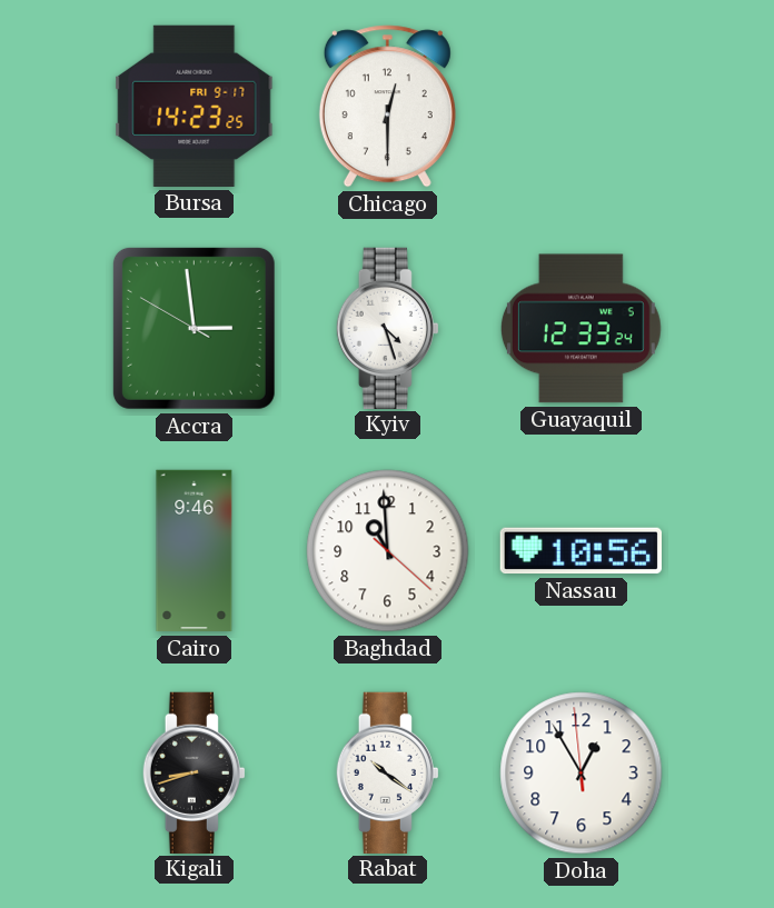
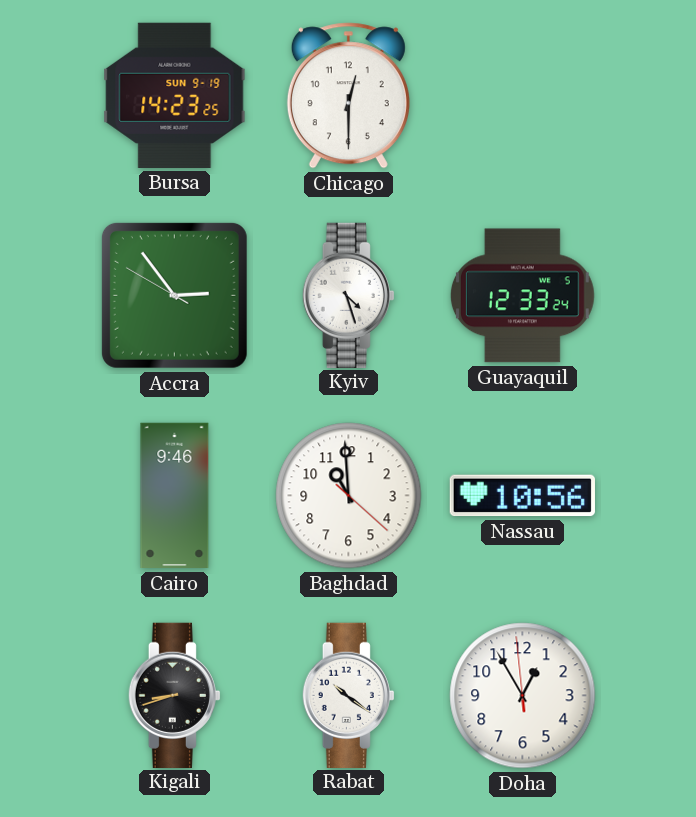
Bursa date: FRI 9-17 -> SUN 9-19 (175, 95)
Accra: 2:58 -> 2:53 (174, 295)
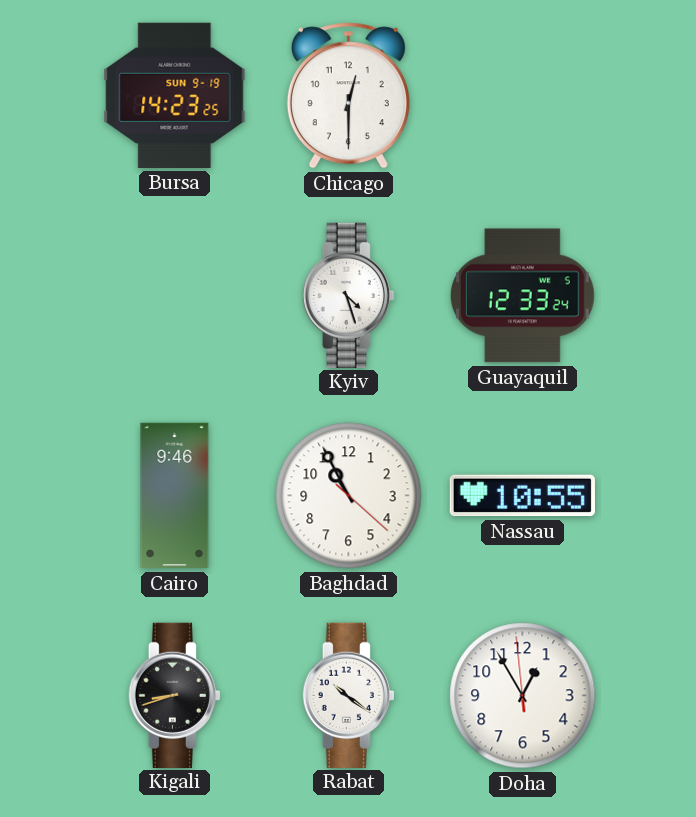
Accra: 2:53 -> none (174, 295)
Baghdad: 10:59 -> 10:55 (349, 496)
Nassau: 10:56 -> 10:55 (522, 496)
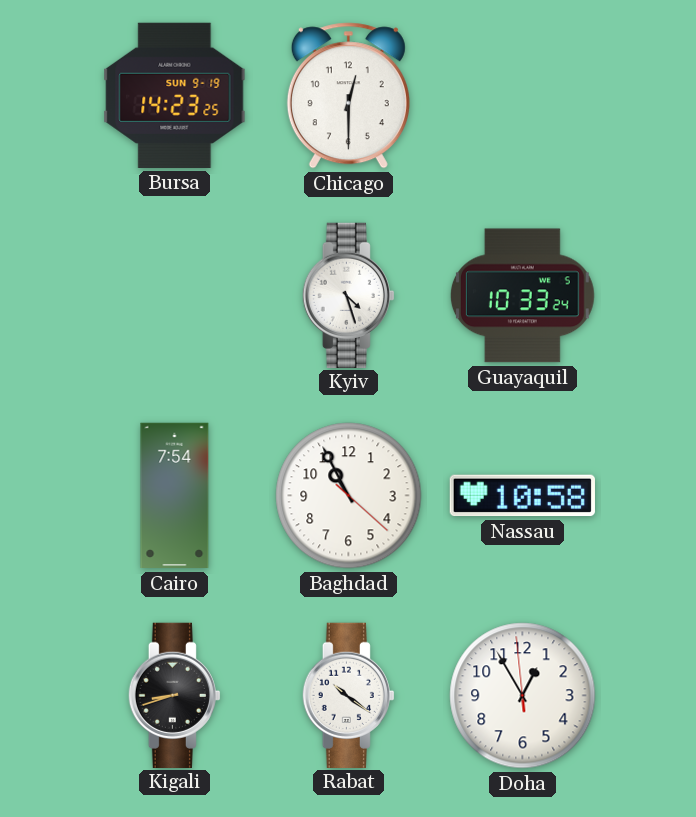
Guayaquil: 12:33 -> 10:33 (522, 296)
Cairo: 9:46 -> 7:54 (175, 496)
Nassau: 10:55 -> 10:58 (522, 496)
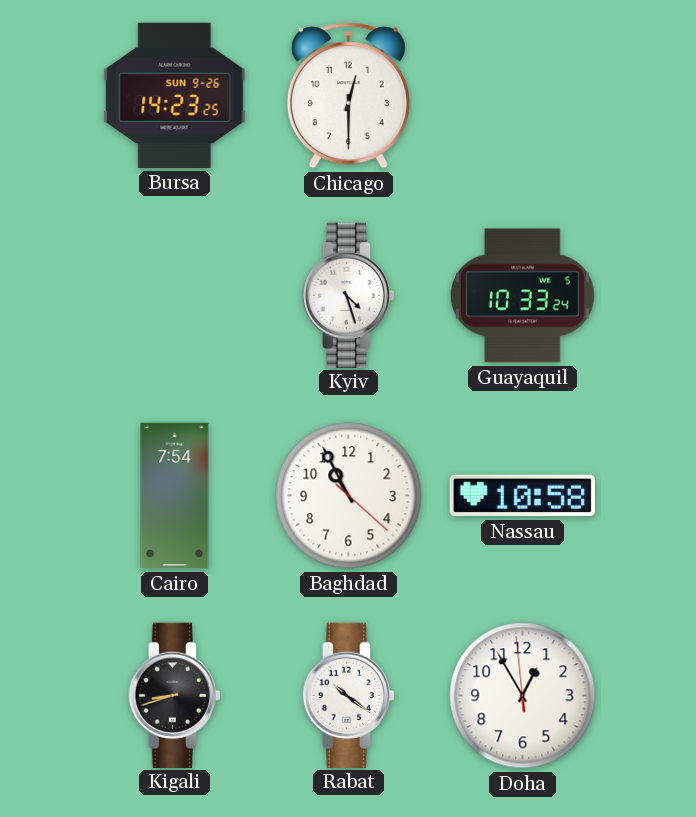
Bursa date: SUN 9-19 -> SUN 9-26 (175, 95)
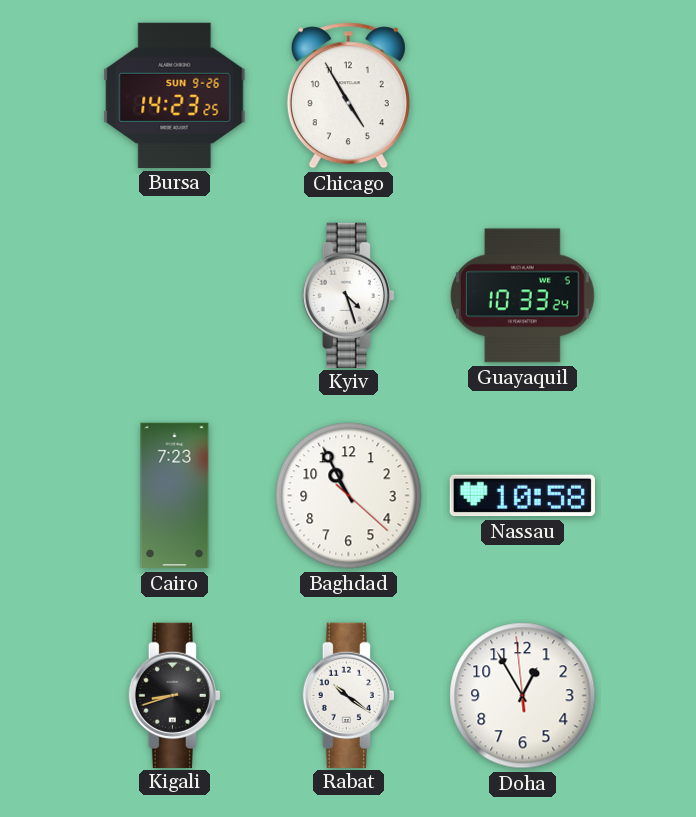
Chicago: 12:30 -> 4:55 (348, 96)
Cairo: 7:54 -> 7:23 (175, 496)
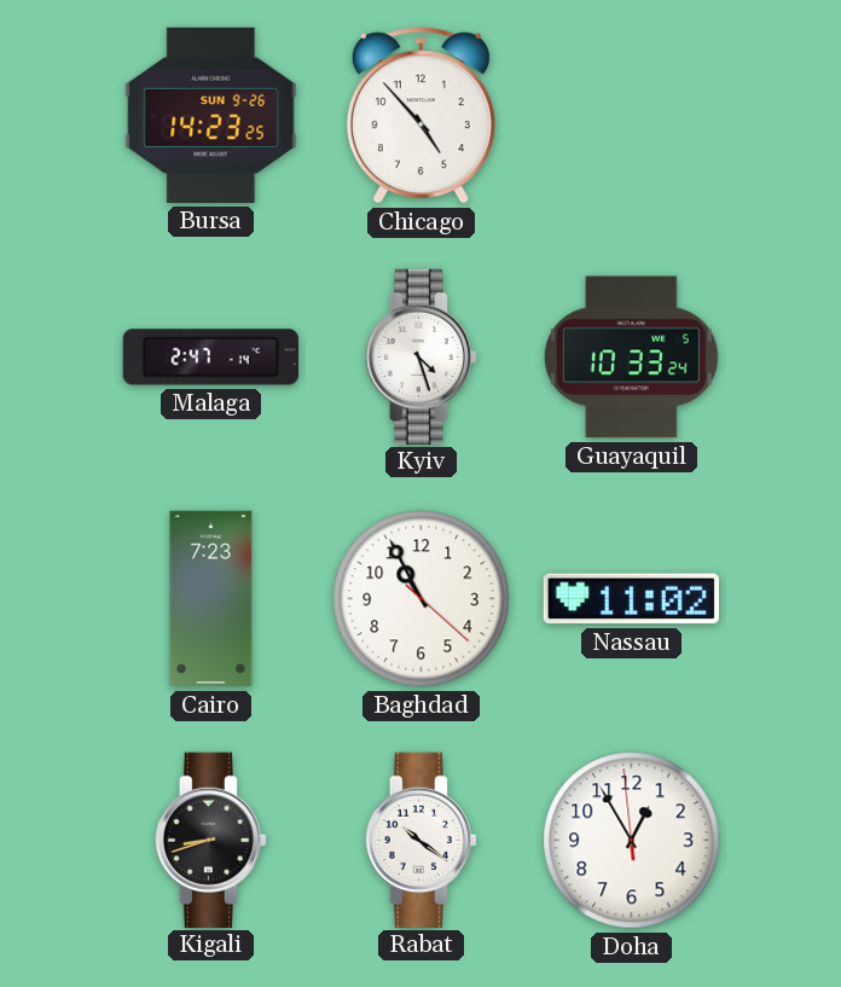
Chicago: 4:55 -> 4:53 (420, 116)
Malaga: none -> 2:47 (210, 358)
Nassau: 10:58 -> 11:02 (631, 599)
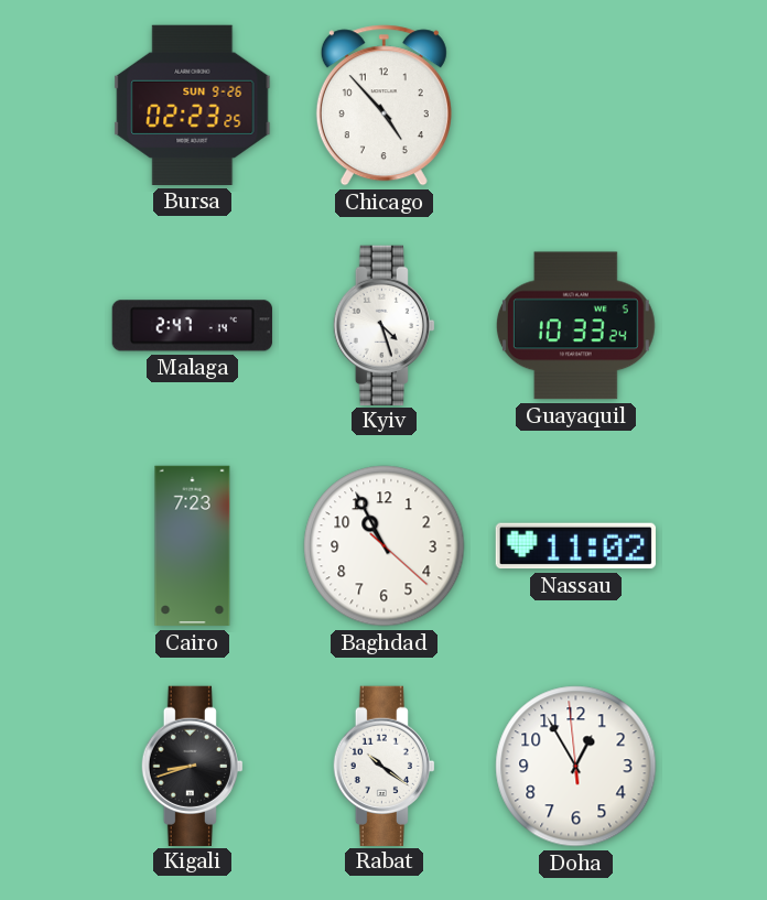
Bursa: 14:23 -> 02:23 (193, 105)
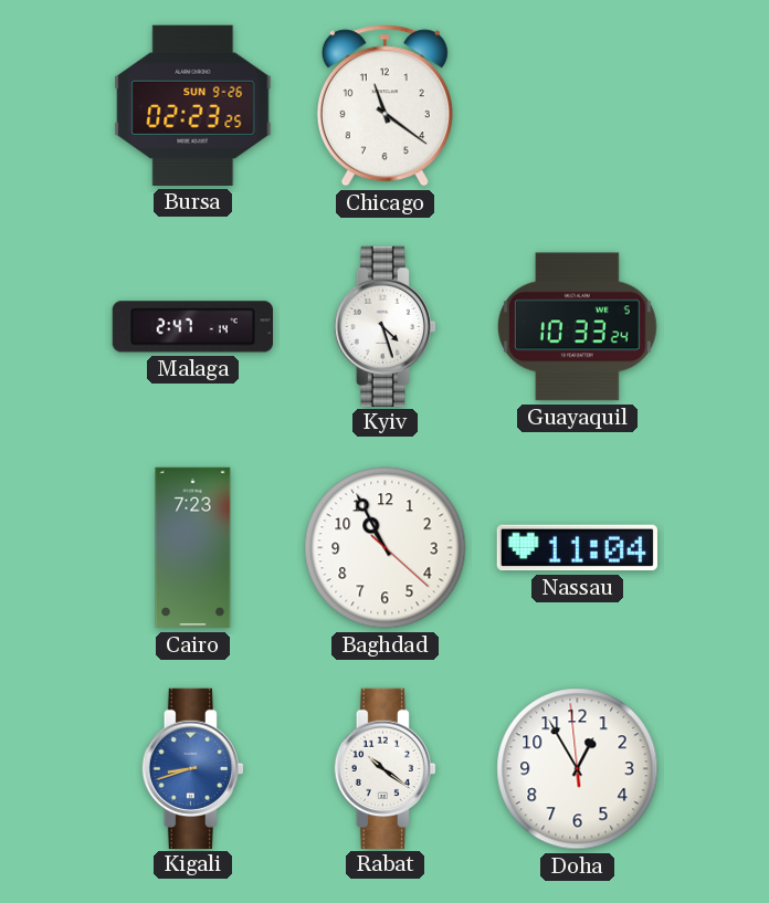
Chicago: 4:53 -> 11:21 (384, 106)
Nassau: 11:02 -> 11:04 (577, 548)
Kigali dial: black -> blue (192, 768)
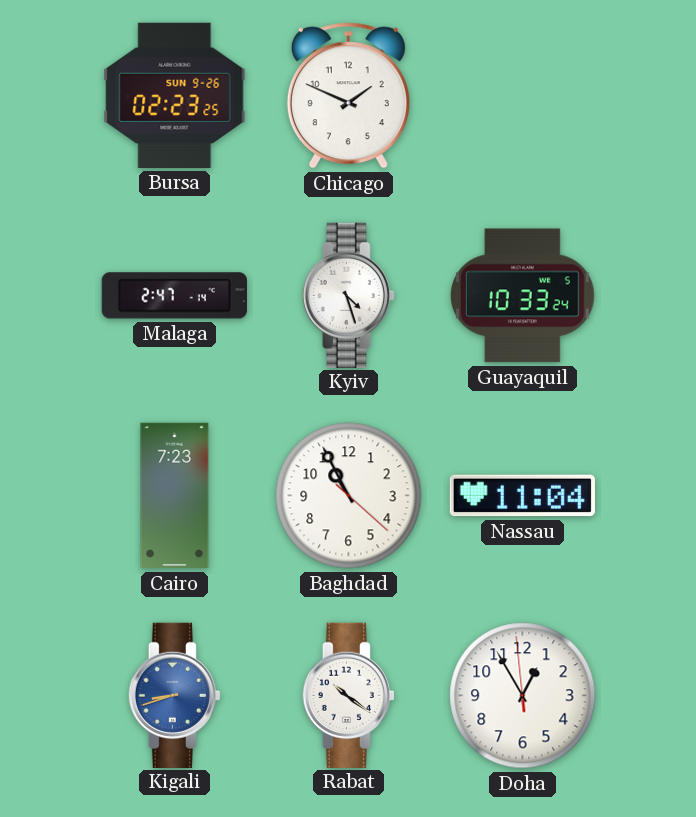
Chicago: 11:21 -> 1:49 (348, 96)
